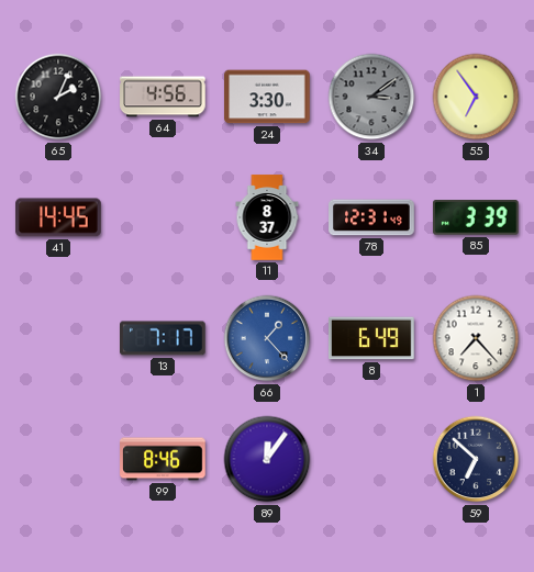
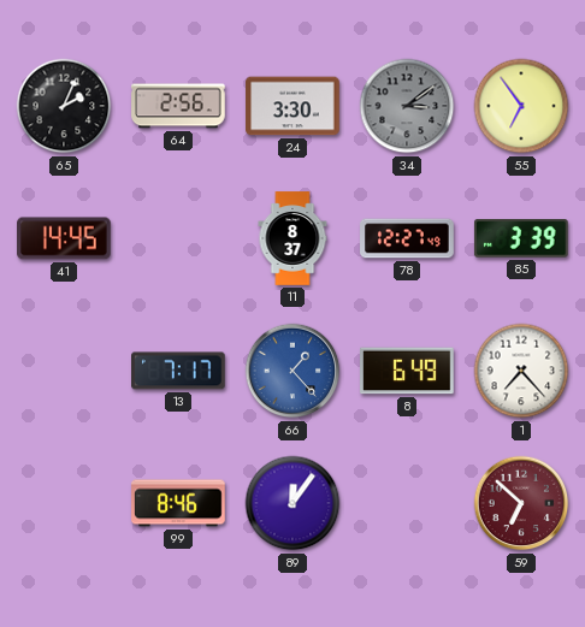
64: 4:56 -> 2:56 (178, 106)
78: 12:31 -> 12:27 (407, 238)
59 dial: navy -> burgundy (521, 503)
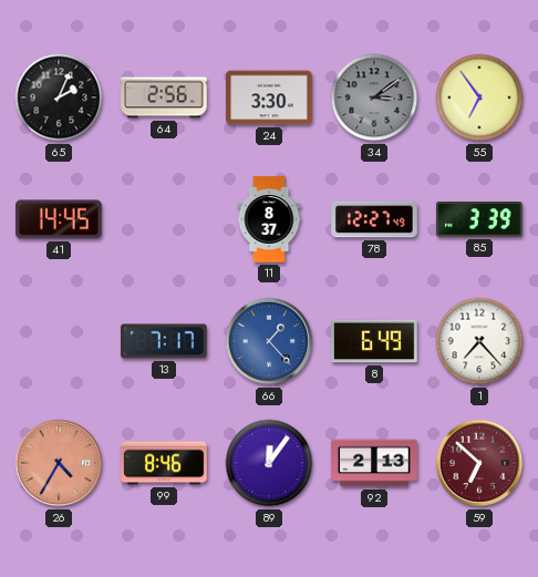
26: none -> 4:35 (59, 463)
92: none -> 2:13 (374, 463)
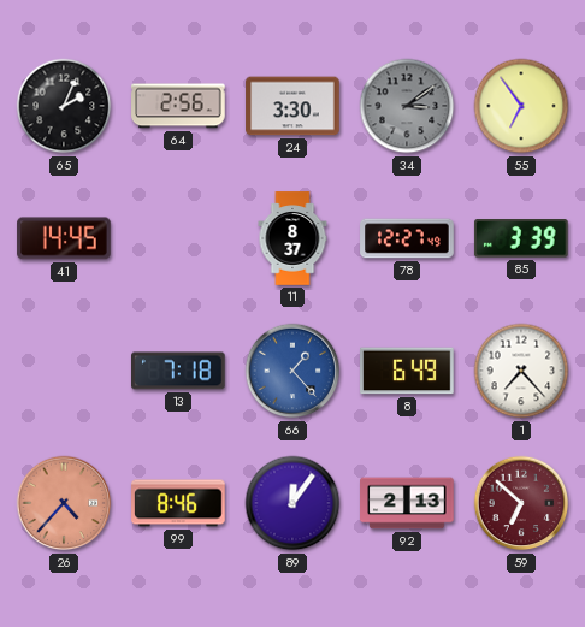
13: 7:17 -> 7:18 (178, 371)
26: 4:35 -> 4:37 (64, 503)
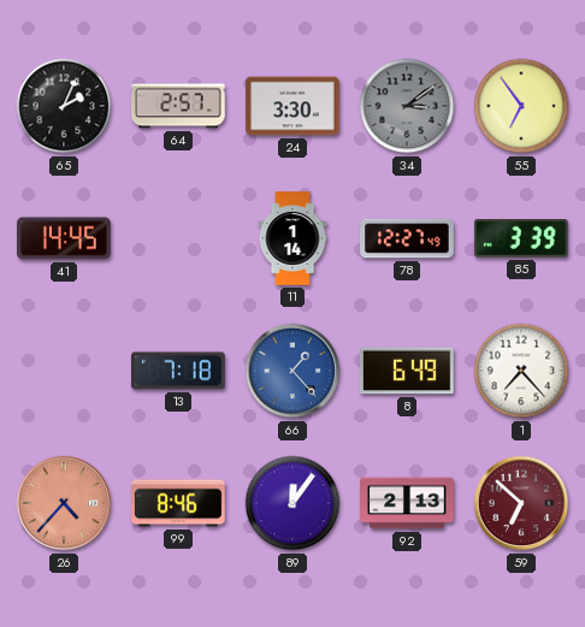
64: 2:56 -> 2:57 (178, 106)
11: 8:37 -> 1:14 (292, 238)
